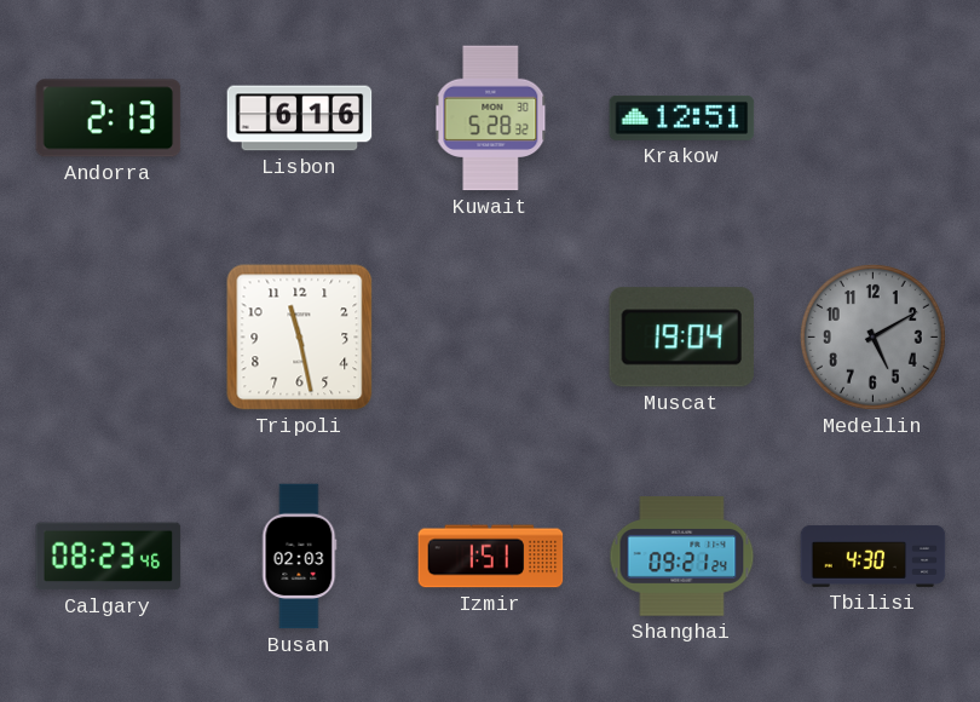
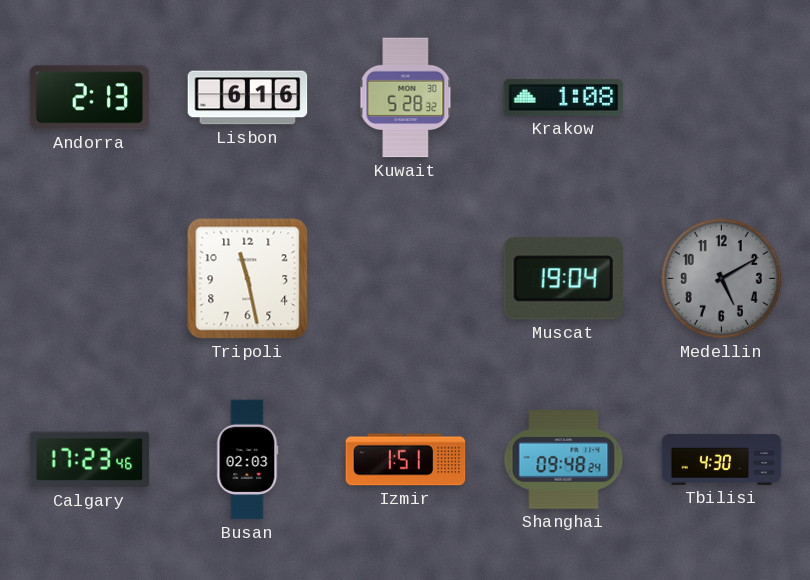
Krakow: 12:51 -> 1:08 (564, 97)
Calgary: 08:23 -> 17:23 (90, 460)
Shanghai: 09:21 -> 09:48 (564, 460)
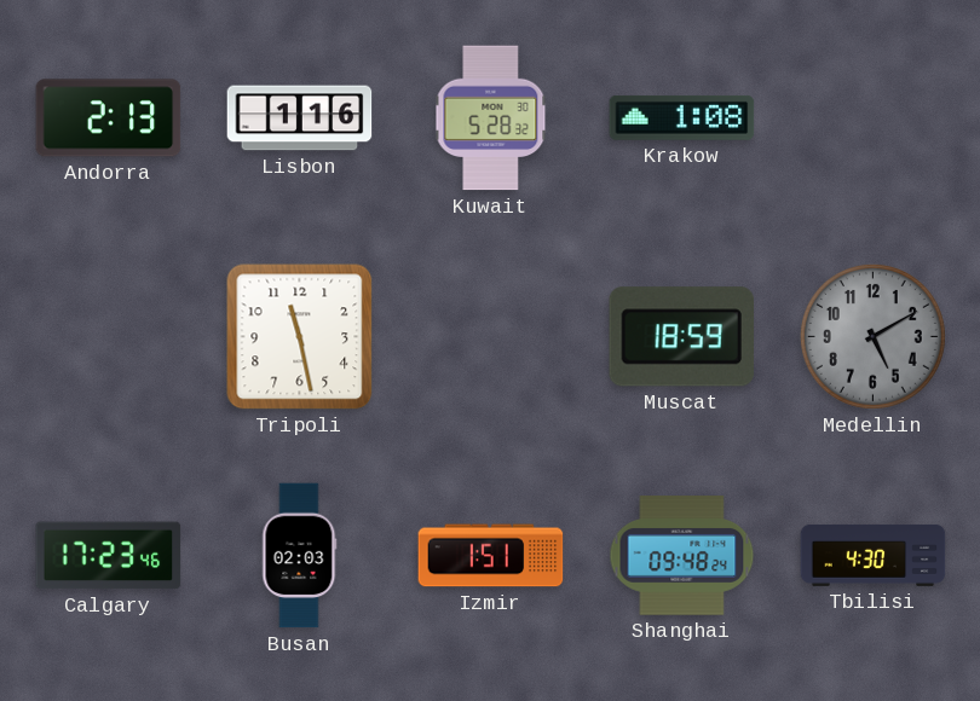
Lisbon: 6:16 -> 1:16 (300, 118)
Muscat: 19:04 -> 18:59 (681, 337)
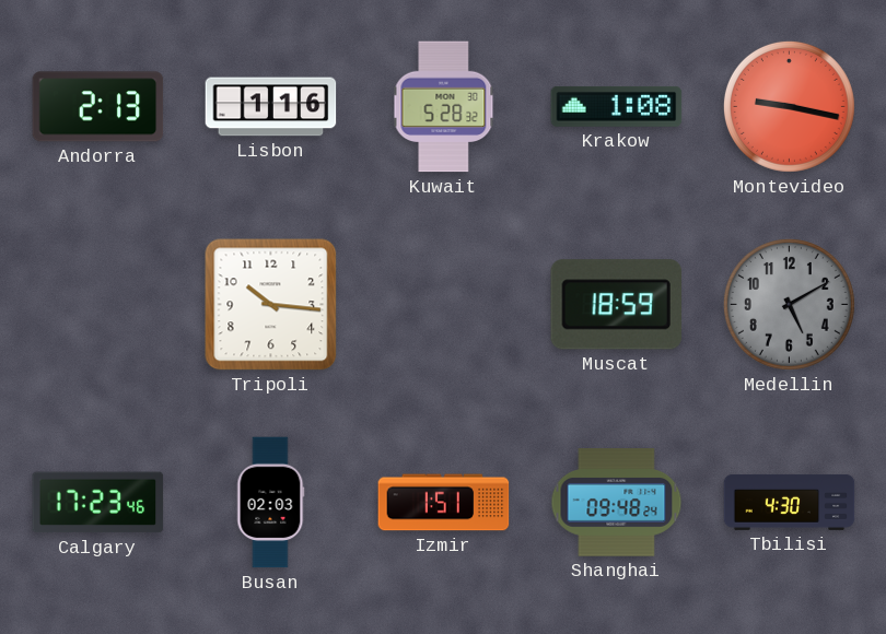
Montevideo: none -> 9:17 (789, 106)
Tripoli: 11:28 -> 10:16 (271, 305)
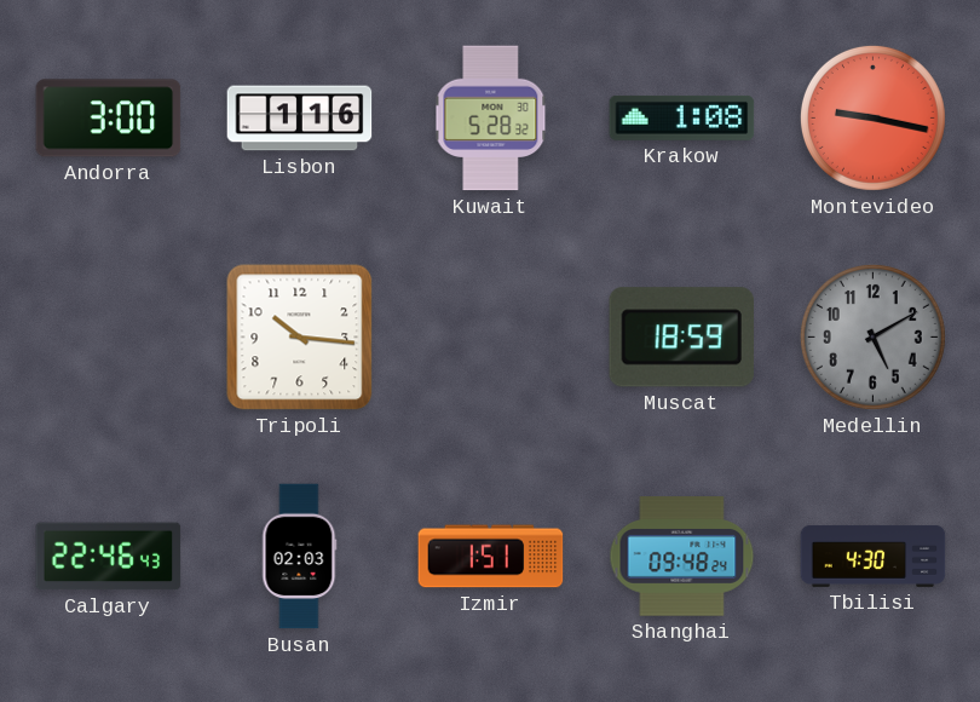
Andorra: 2:13 -> 3:00 (109, 119)
Calgary: 17:23 -> 22:46 (109, 557)
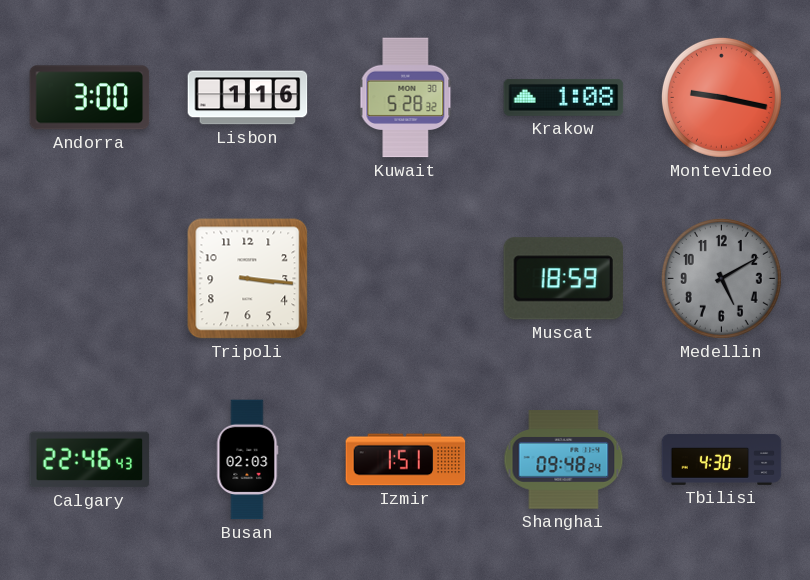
Tripoli: 10:16 -> 3:16 (248, 279)
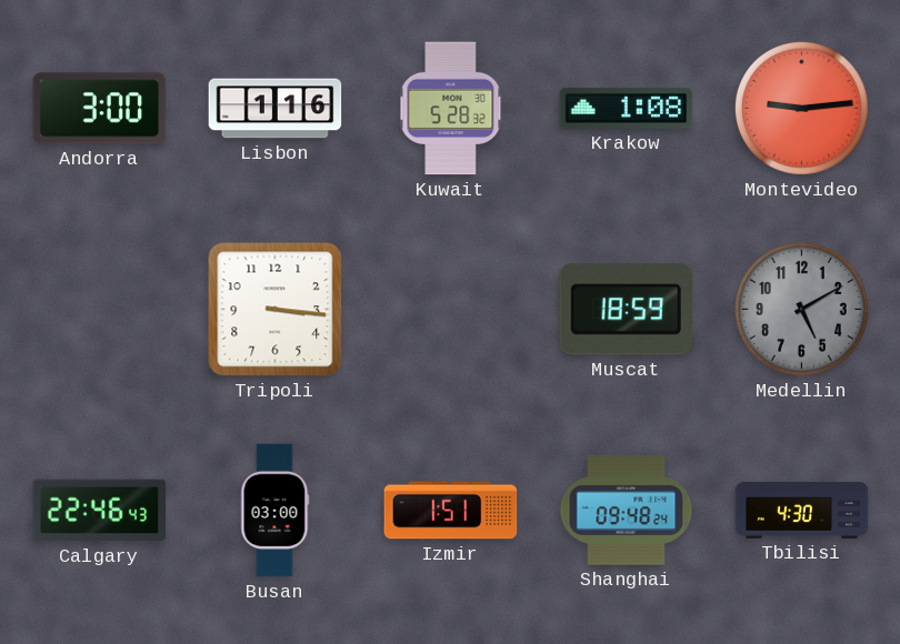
Montevideo: 9:17 -> 9:14 (801, 108)
Busan: 02:03 -> 03:00 (276, 511)
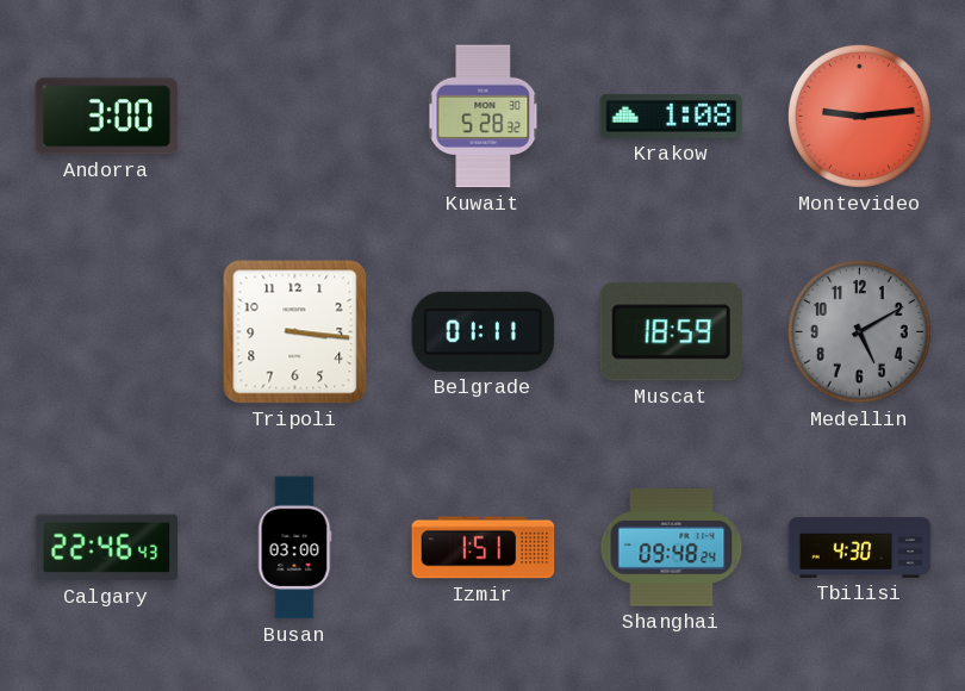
Lisbon: 1:16 -> none (276, 109)
Belgrade: none -> 01:11 (484, 331)
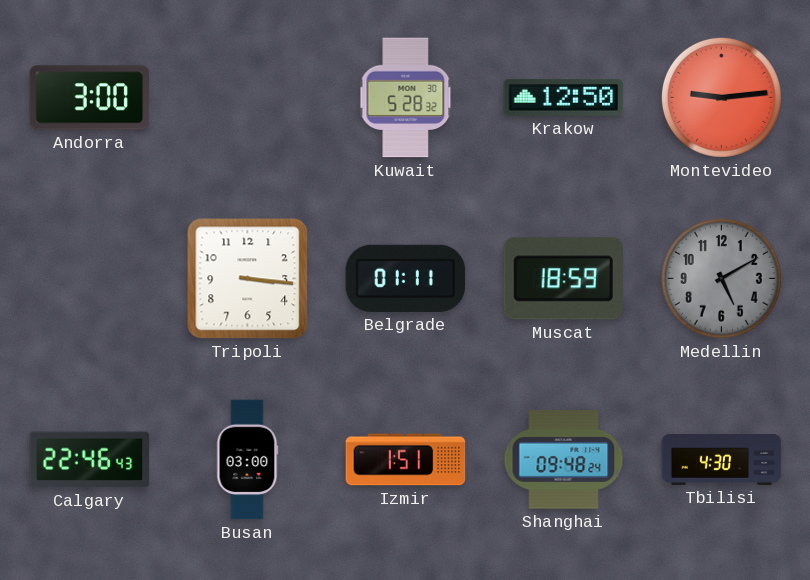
Krakow: 1:08 -> 12:50 (564, 97)
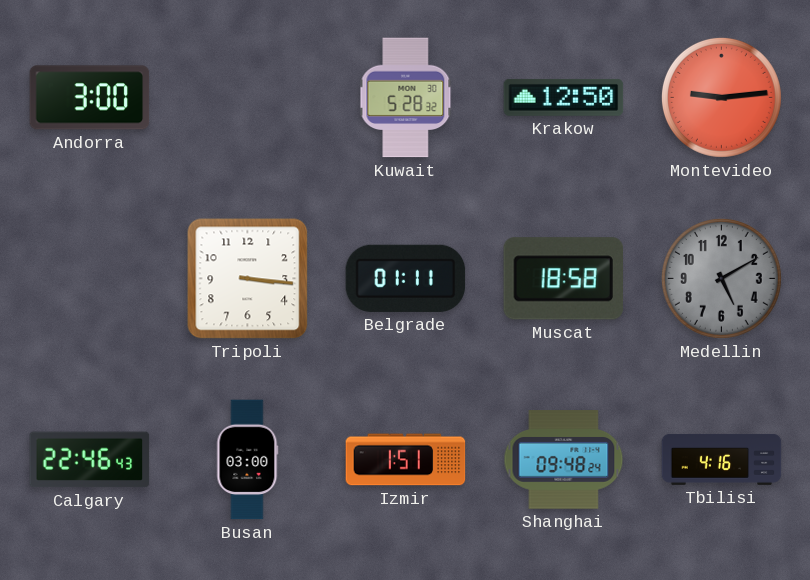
Muscat: 18:59 -> 18:58 (563, 279)
Tbilisi: 4:30 -> 4:16 (722, 460)
